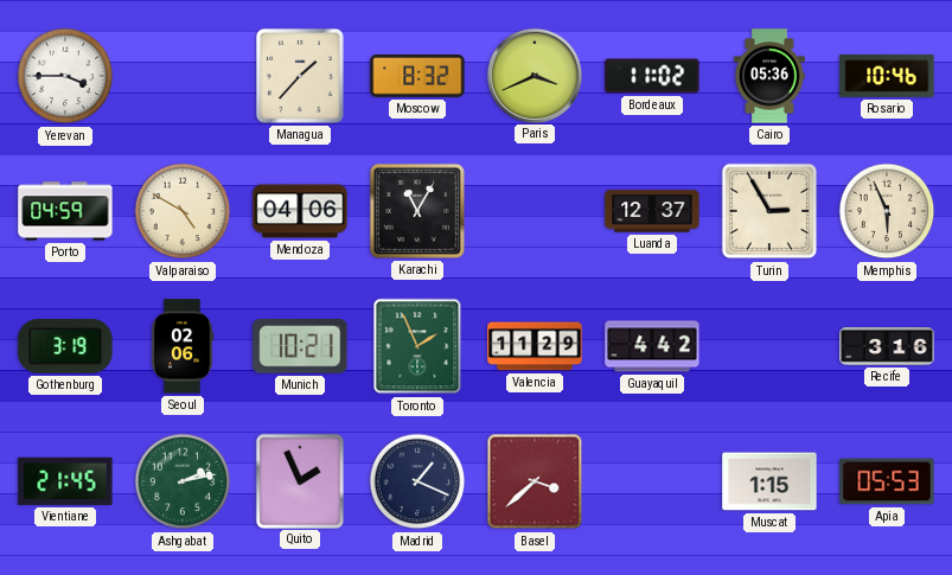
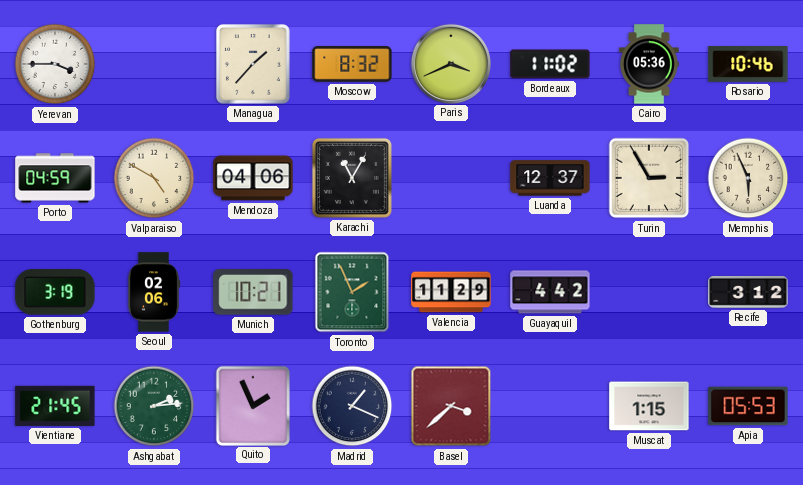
Recife: 3:16 -> 3:12 (748, 293)
Ashgabat: 2:13 -> 2:14 (154, 406)
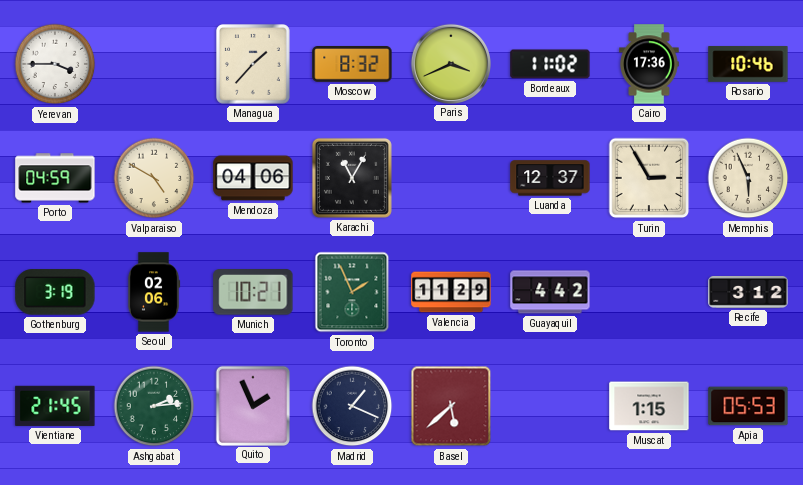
Cairo: 05:36 -> 17:36 (649, 64)
Basel: 3:38 -> 5:38 (451, 406)
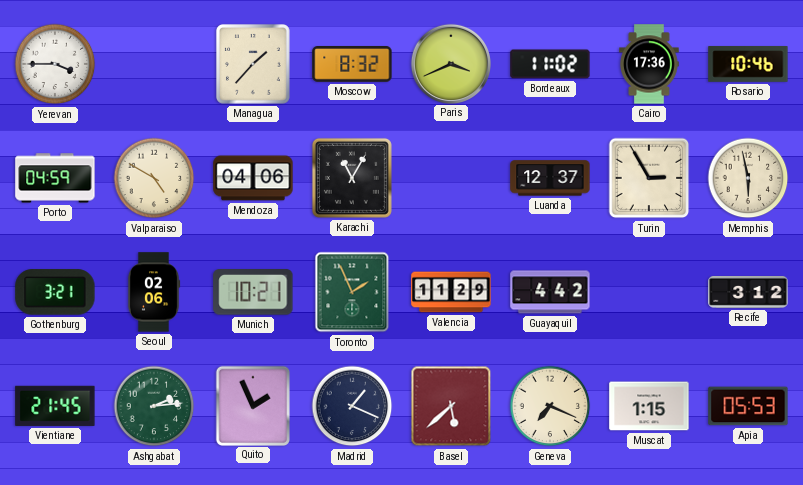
Memphis: 5:56 -> 5:58 (748, 178)
Gothenburg: 3:19 -> 3:21 (55, 292)
Geneva: none -> 7:19 (550, 406)
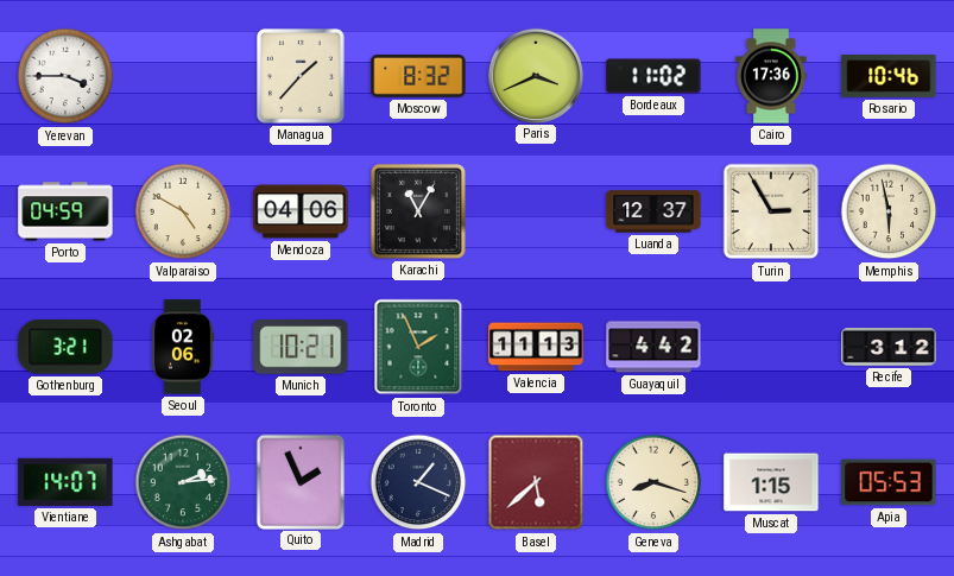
Valencia: 11:29 -> 11:13 (536, 347)
Vientiane: 21:45 -> 14:07 (65, 482)
Geneva: 7:19 -> 8:18 (653, 482)
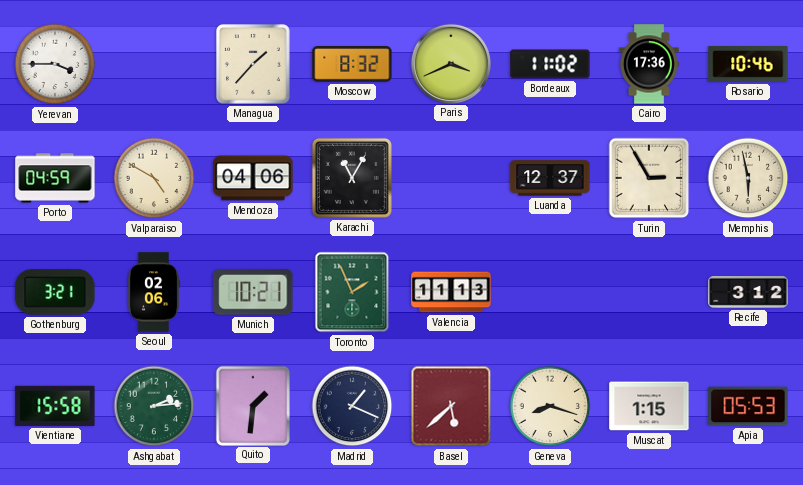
Guayaquil: 4:42 -> none (653, 347)
Vientiane: 14:07 -> 15:58 (55, 406)
Quito: 1:56 -> 1:31 (252, 405)
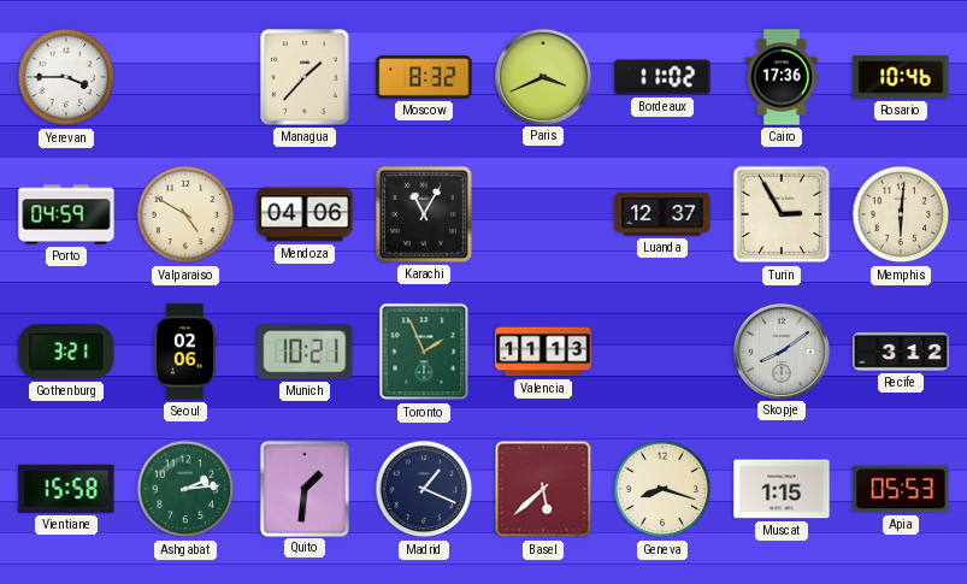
Memphis: 5:58 -> 6:01 (901, 214)
Skopje: none -> 8:09 (780, 350)
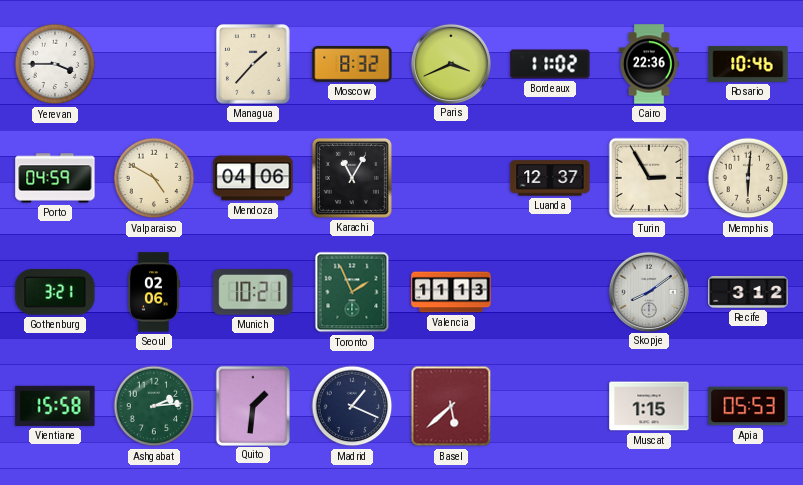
Cairo: 17:36 -> 22:36 (649, 64)
Geneva: 8:18 -> none (662, 489)
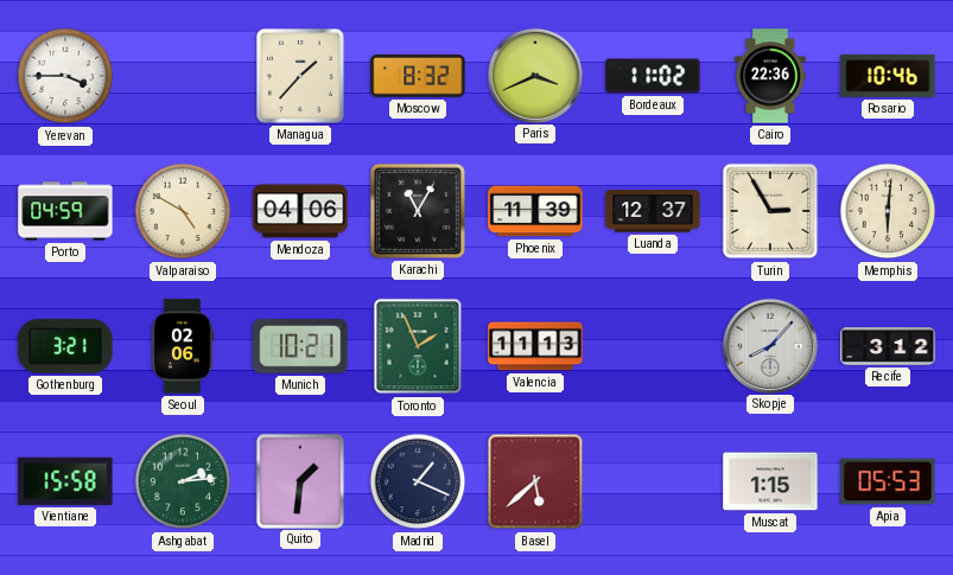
Phoenix: none -> 11:39 (535, 211)
Skopje: 8:09 -> 8:07 (769, 345)
